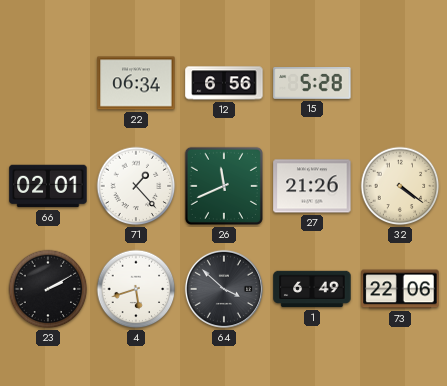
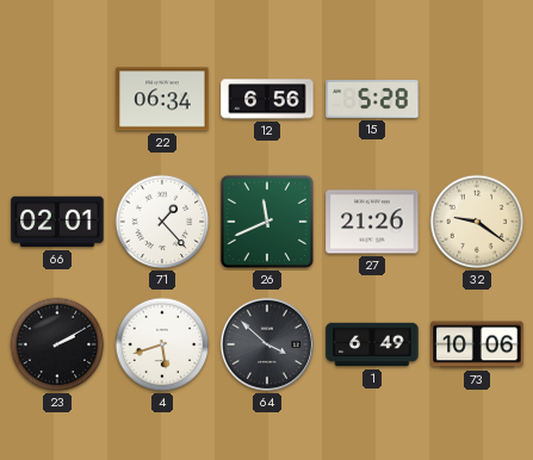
32: 4:21 -> 9:21 (477, 222)
73: 22:06 -> 10:06 (477, 344)
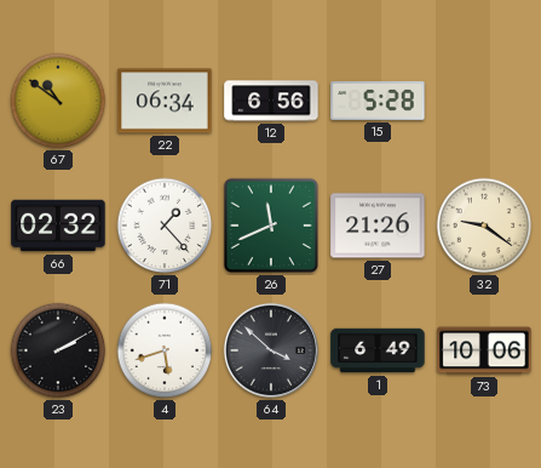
67: none -> 10:51 (58, 101)
66: 02:01 -> 02:32 (58, 226)
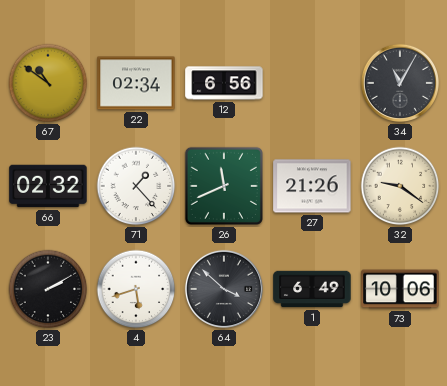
22: 06:34 -> 02:34 (136, 83)
15: 5:28 -> none (378, 102)
34: none -> 11:05 (400, 83)
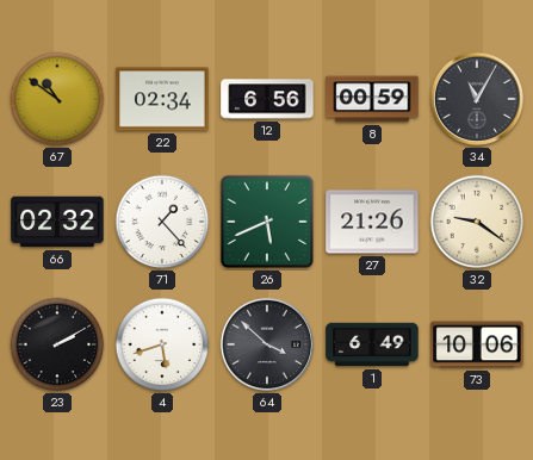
8: none -> 00:59 (372, 99)
26: 11:41 -> 5:41 (267, 222)
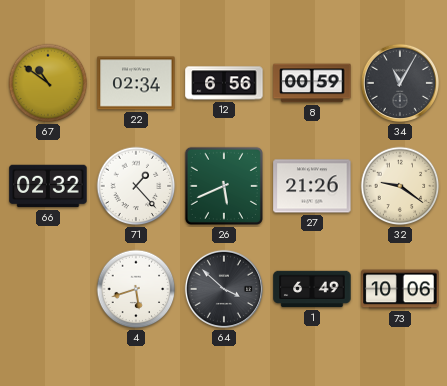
23: 2:10 -> none (57, 344)
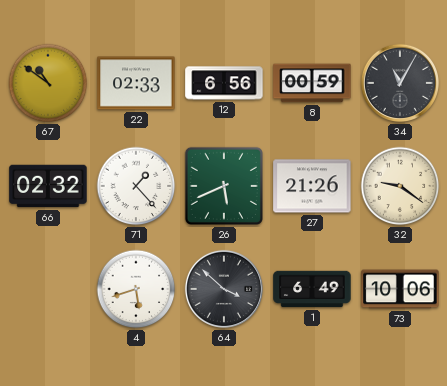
22: 02:34 -> 02:33 (136, 83)
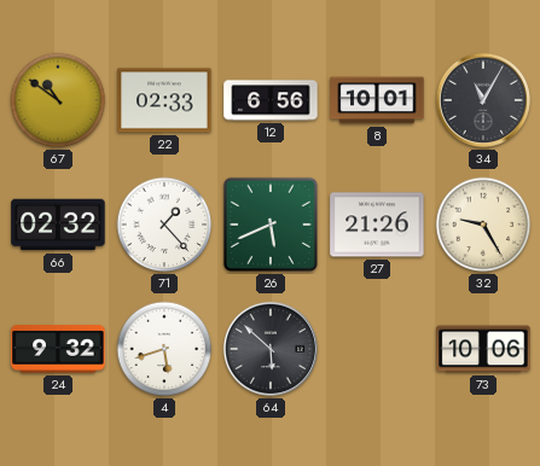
8: 00:59 -> 10:01 (377, 100)
32: 9:21 -> 9:25 (483, 225)
24: none -> 9:32 (58, 349)
64: 3:52 -> 5:52 (271, 349)
1: 6:49 -> none (312, 289)
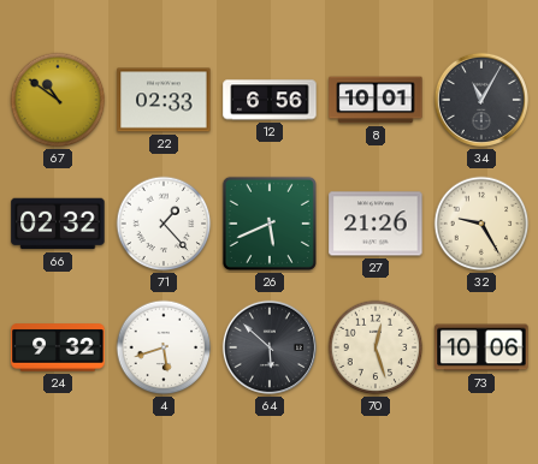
70: none -> 12:27 (376, 347)
